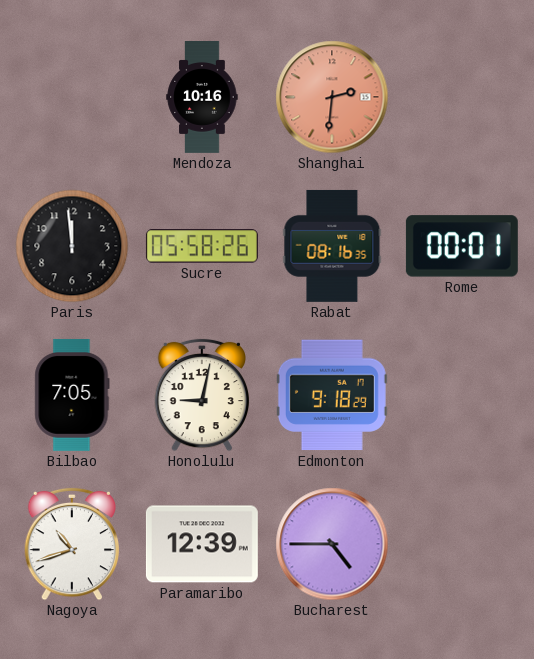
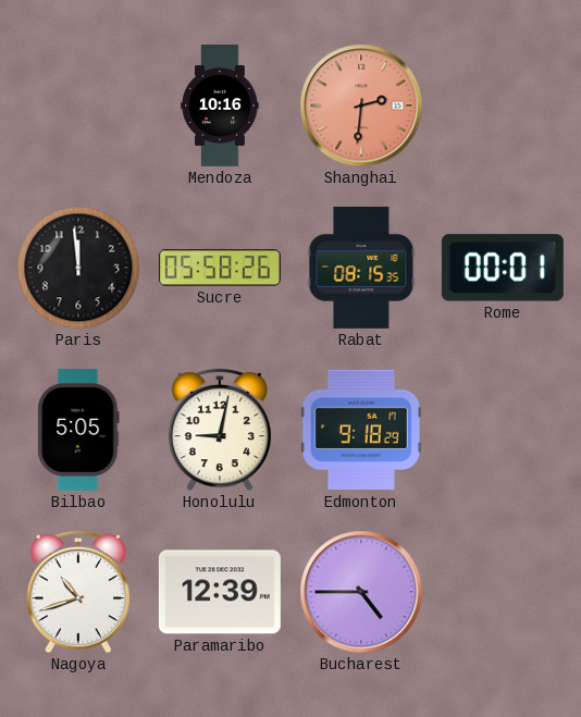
Rabat: 08:16 -> 08:15 (361, 268)
Bilbao: 7:05 -> 5:05 (78, 430)
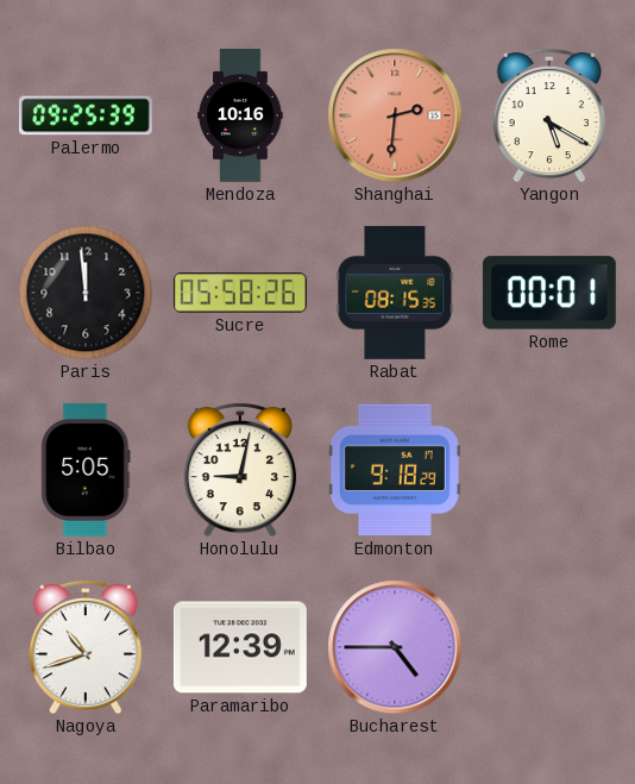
Palermo: none -> 09:25 (86, 115)
Yangon: none -> 5:20 (549, 115)
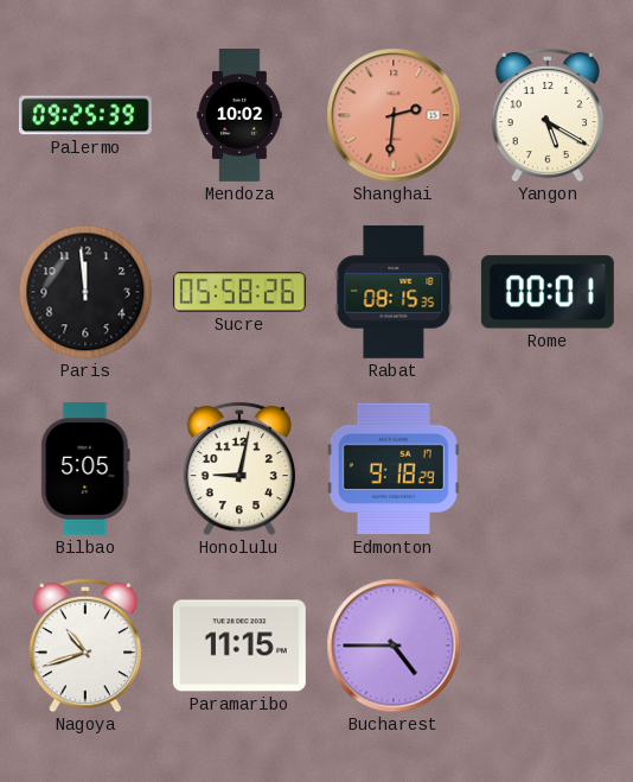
Mendoza: 10:16 -> 10:02 (239, 116)
Paramaribo: 12:39 -> 11:15 (239, 646)
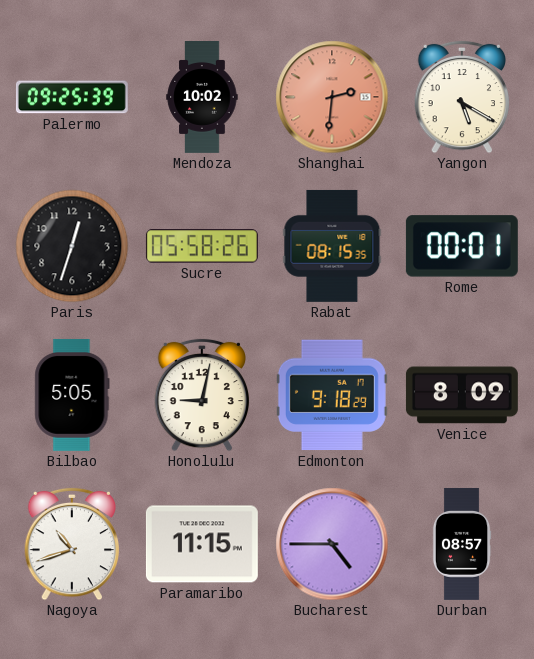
Paris: 11:59 -> 12:33 (72, 246)
Venice: none -> 8:09 (462, 395)
Durban: none -> 08:57 (462, 544)
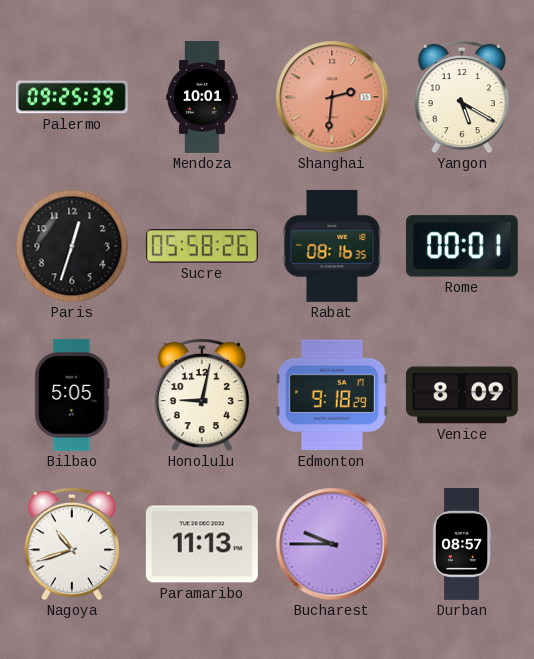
Mendoza: 10:02 -> 10:01 (202, 98)
Rabat: 08:15 -> 08:16 (332, 246)
Paramaribo: 11:15 -> 11:13 (202, 544)
Bucharest: 4:45 -> 9:45 (332, 544)
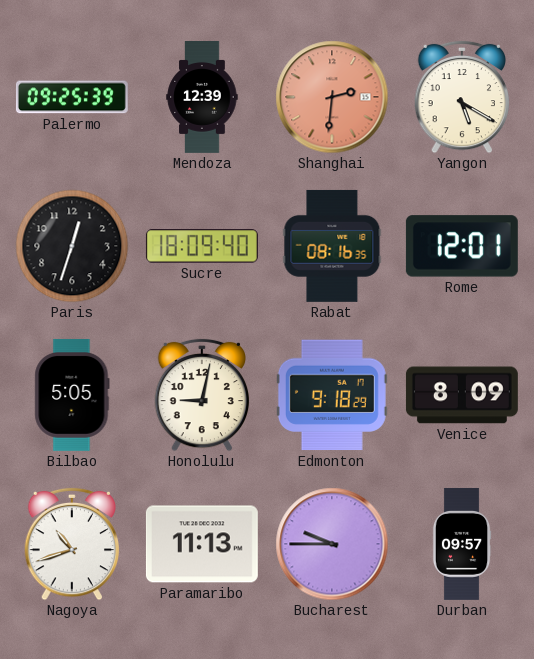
Mendoza: 10:01 -> 12:39 (202, 98)
Sucre: 05:58 -> 18:09 (202, 246)
Rome: 00:01 -> 12:01 (462, 246)
Durban: 08:57 -> 09:57 (462, 544)
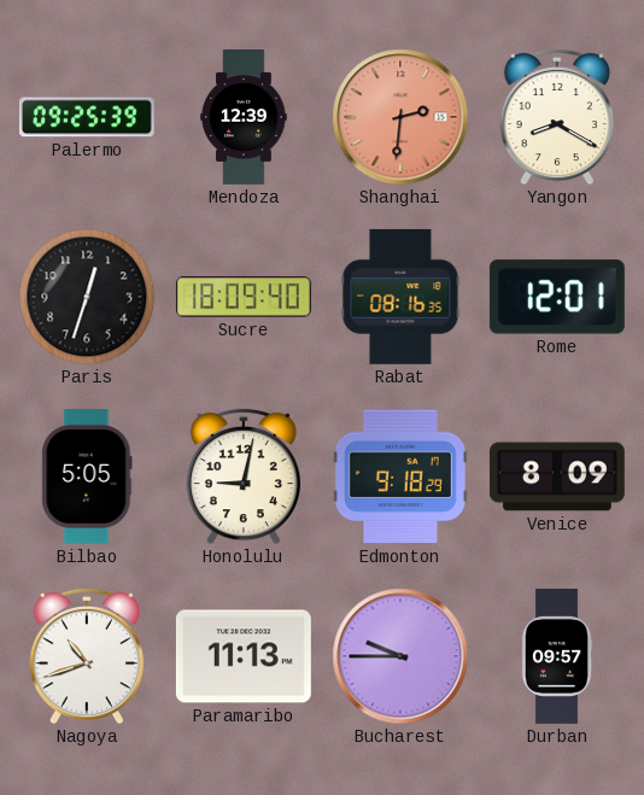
Yangon: 5:20 -> 8:20 (557, 117)
